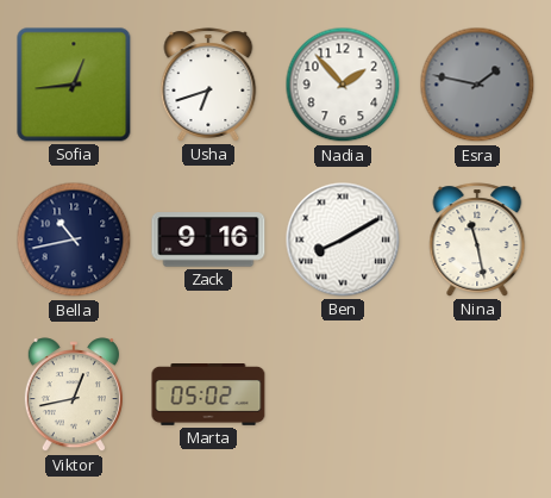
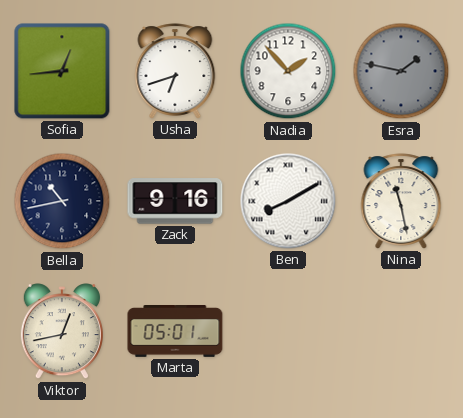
Marta: 05:02 -> 05:01 (175, 332)
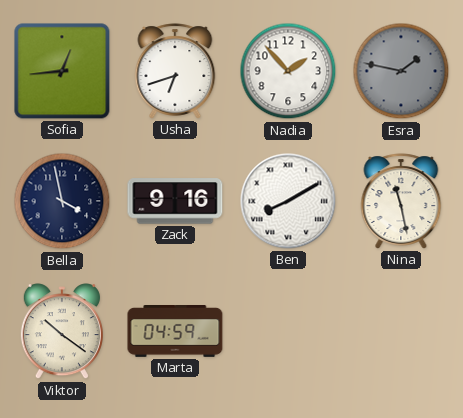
Bella: 10:43 -> 3:58 (62, 201)
Viktor: 12:43 -> 10:21 (62, 332)
Marta: 05:01 -> 04:59 (175, 332)
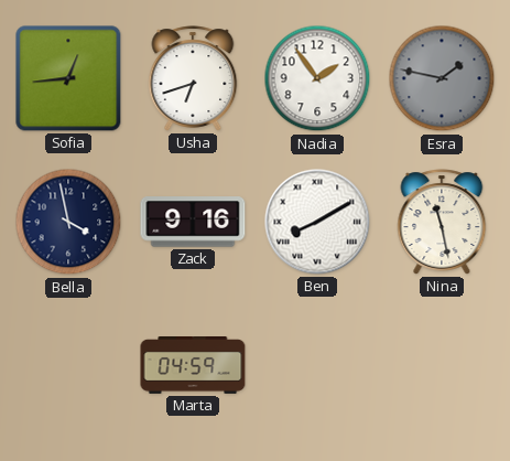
Nadia: 1:53 -> 1:54 (317, 78)
Viktor: 10:21 -> none (62, 332)
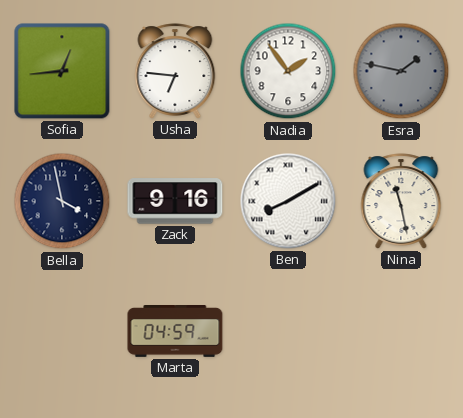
Usha: 6:42 -> 6:46 (175, 71)
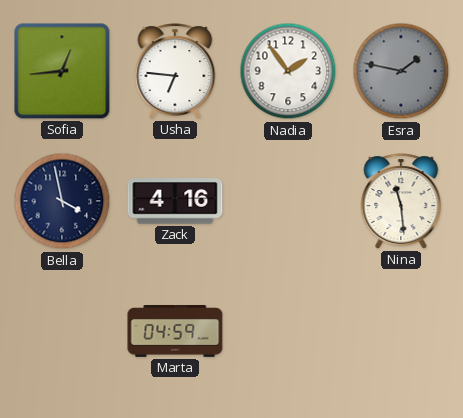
Zack: 9:16 -> 4:16 (175, 201)
Ben: 8:10 -> none (288, 201)
Nina: 11:28 -> 11:29 (401, 201)
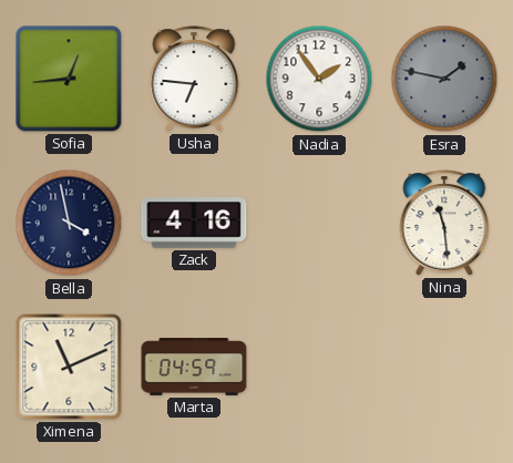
Ximena: none -> 11:11 (69, 367)
